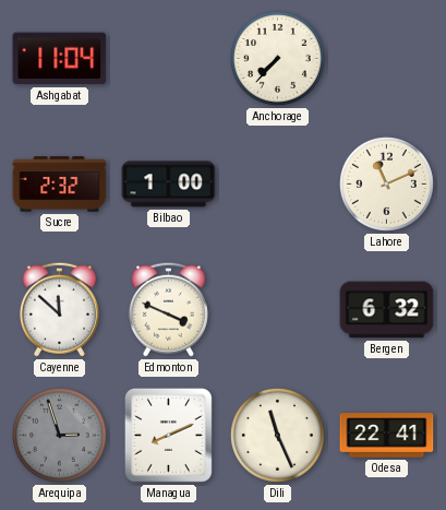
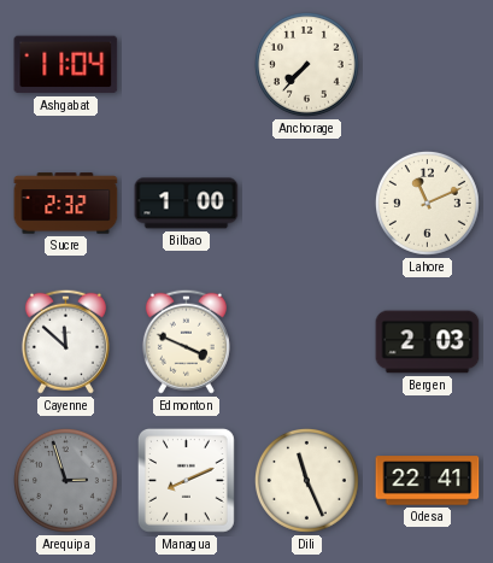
Bergen: 6:32 -> 2:03 (428, 342)
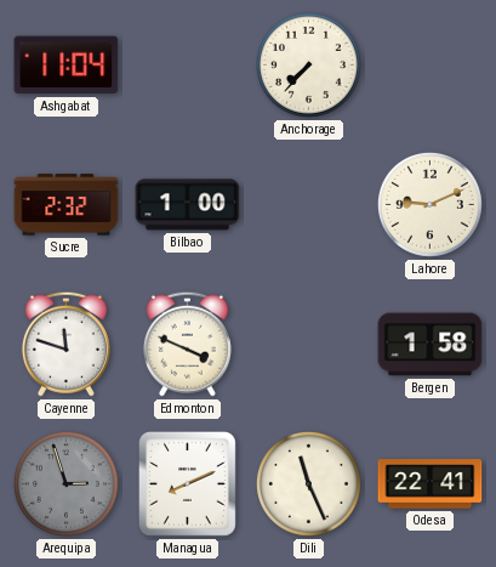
Lahore: 11:11 -> 9:11 (429, 204)
Cayenne: 11:52 -> 11:48 (65, 344)
Bergen: 2:03 -> 1:58 (431, 345)
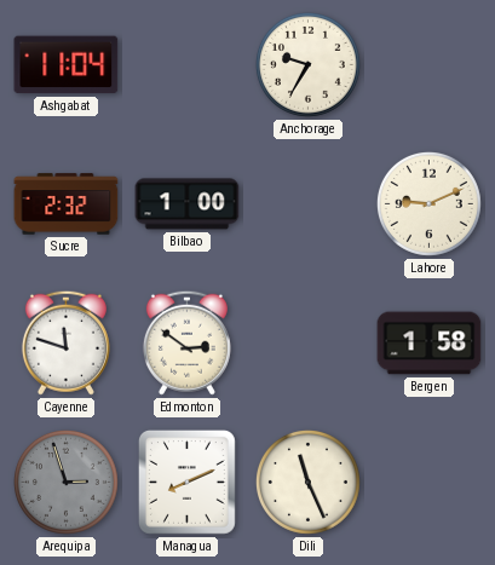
Anchorage: 7:37 -> 9:35 (307, 64)
Edmonton: 3:49 -> 2:51 (186, 342)
Odesa: 22:41 -> none (431, 484)
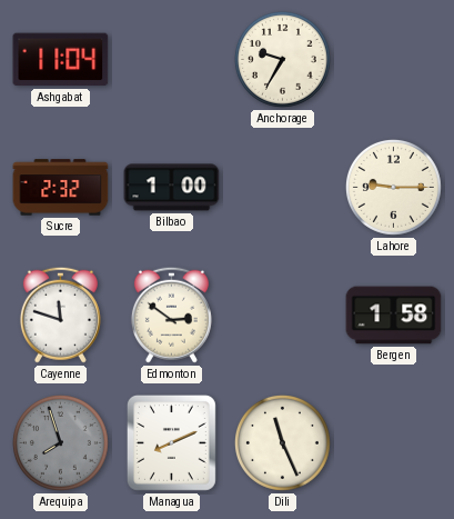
Lahore: 9:11 -> 9:15 (393, 187)
Arequipa: 2:57 -> 7:57 (60, 442)
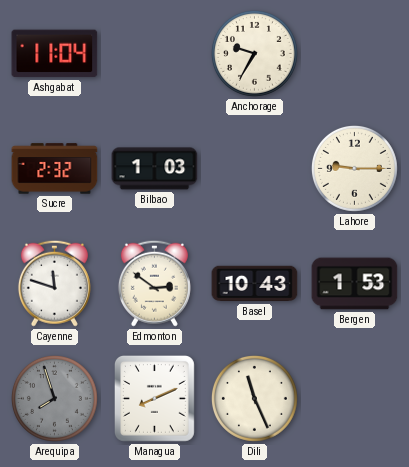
Bilbao: 1:00 -> 1:03 (155, 169)
Basel: none -> 10:43 (255, 284)
Bergen: 1:58 -> 1:53 (355, 284)
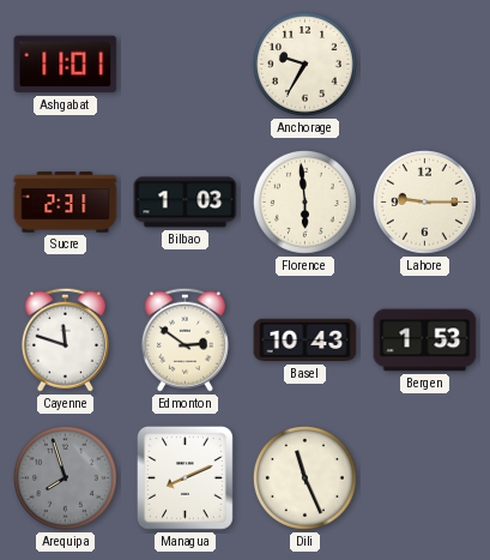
Ashgabat: 11:04 -> 11:01 (66, 65)
Sucre: 2:32 -> 2:31 (66, 203)
Florence: none -> 5:59 (304, 201)
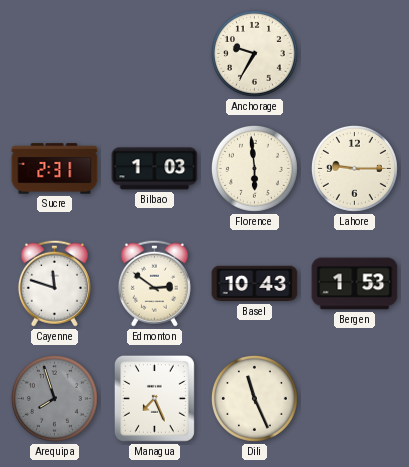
Ashgabat: 11:01 -> none (66, 65)
Managua: 8:11 -> 7:26 (154, 398)
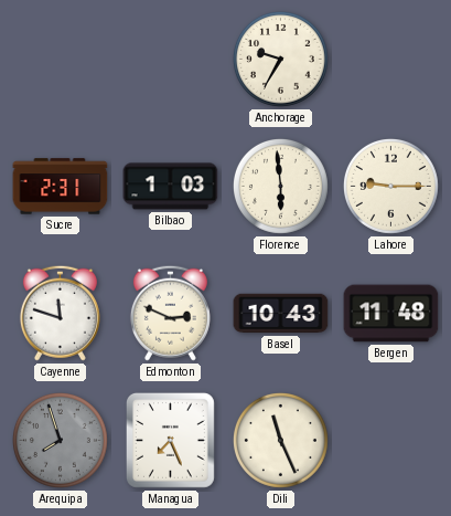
Edmonton: 2:51 -> 2:49 (170, 313)
Bergen: 1:53 -> 11:48 (391, 314)
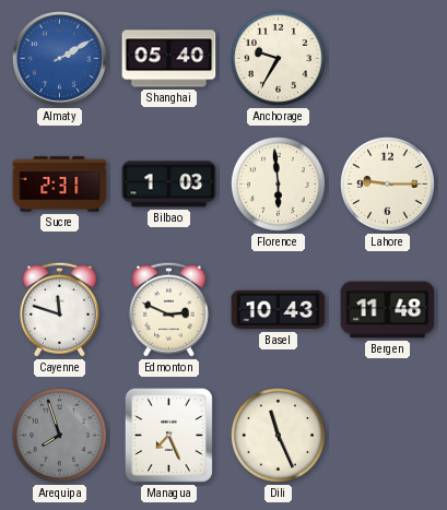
Almaty: none -> 2:10 (60, 59)
Shanghai: none -> 05:40 (169, 59)
